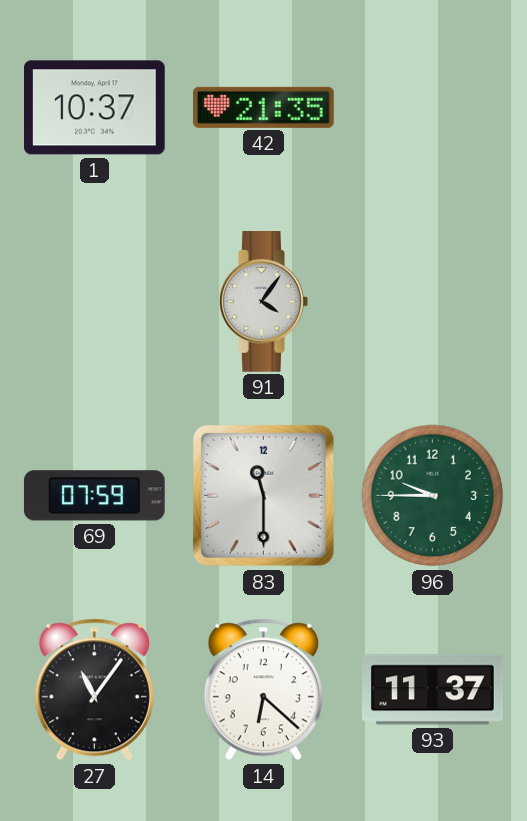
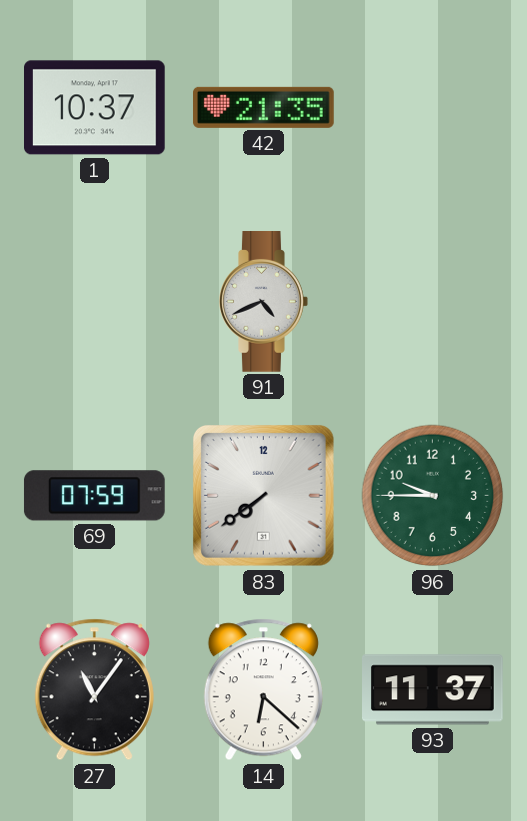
91: 4:06 -> 4:41 (264, 302)
83: 11:30 -> 7:39 (263, 495)
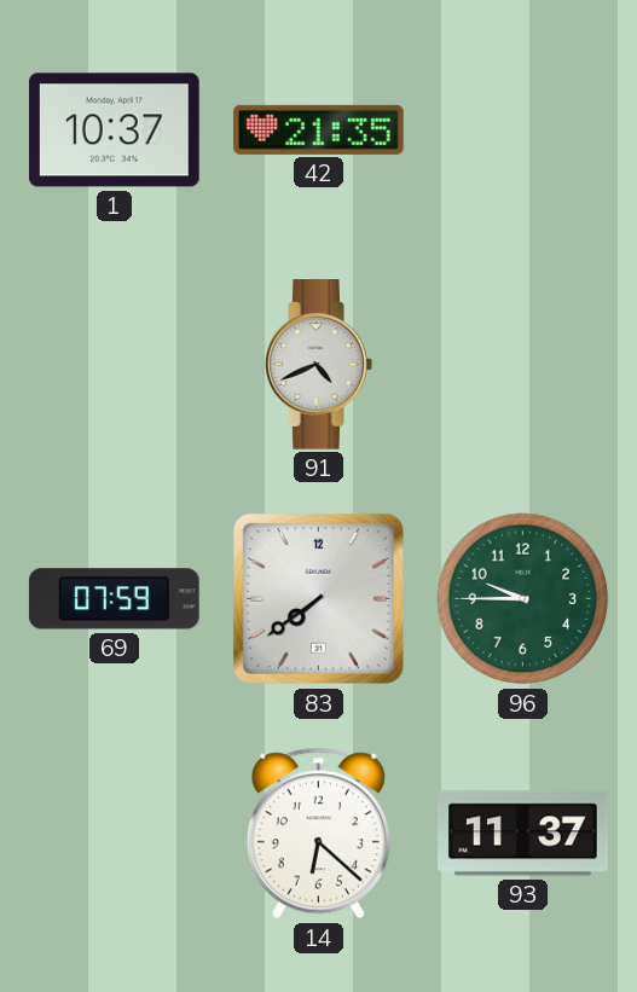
27: 11:06 -> none (94, 690)
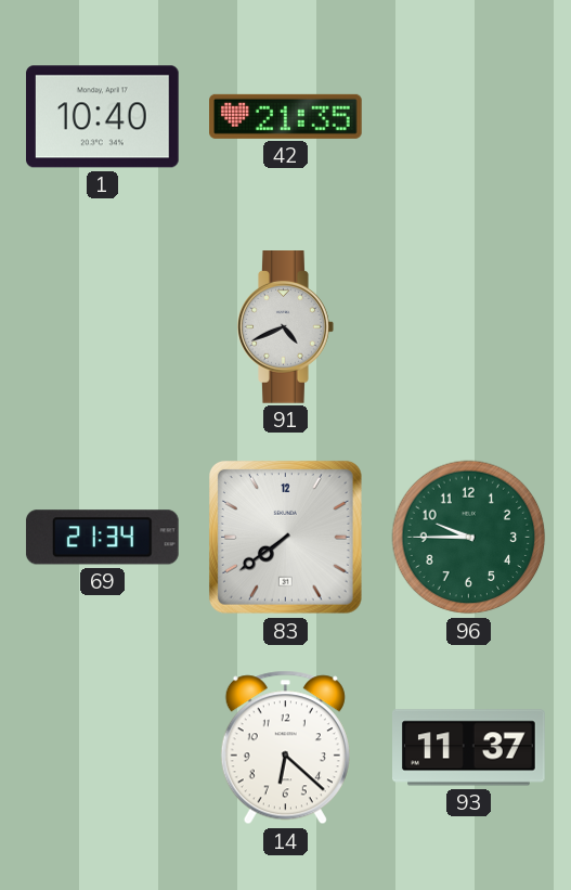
1: 10:37 -> 10:40 (103, 117)
69: 07:59 -> 21:34 (102, 538)
